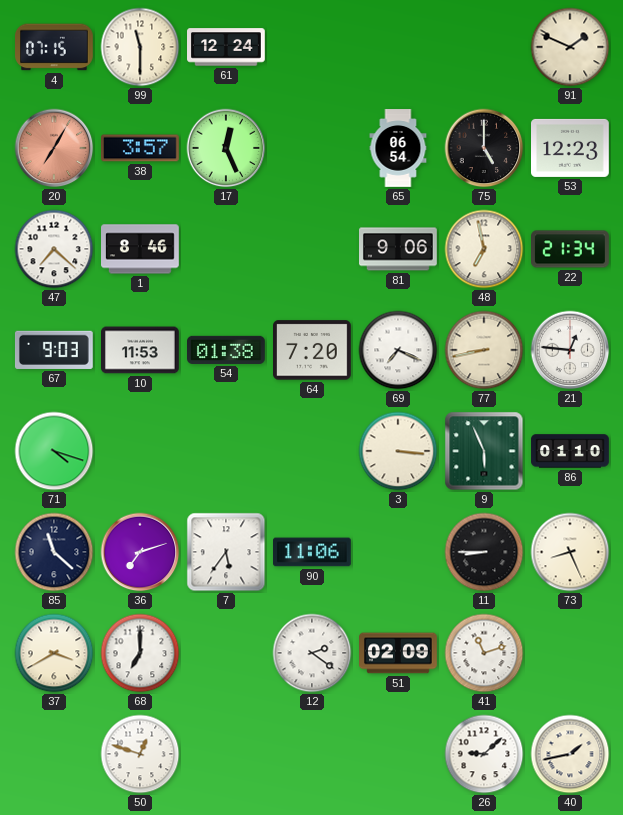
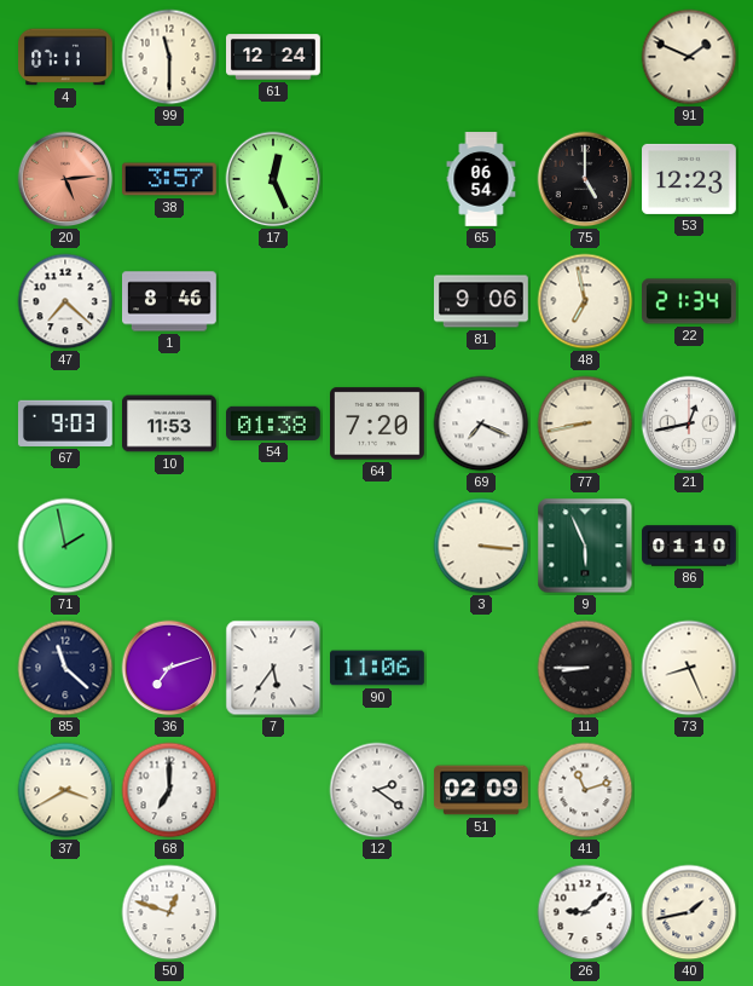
4: 07:15 -> 07:11 (66, 57)
20: 7:05 -> 5:14 (65, 179)
21: 12:46 -> 12:43 (689, 423)
71: 4:18 -> 1:58 (65, 546)
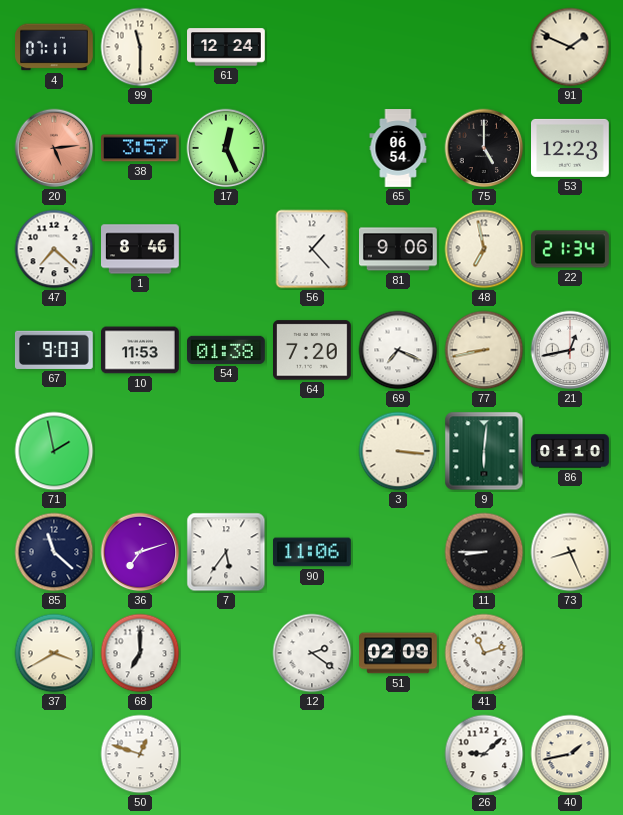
56: none -> 1:23 (312, 249)
9: 5:56 -> 6:01 (484, 451)
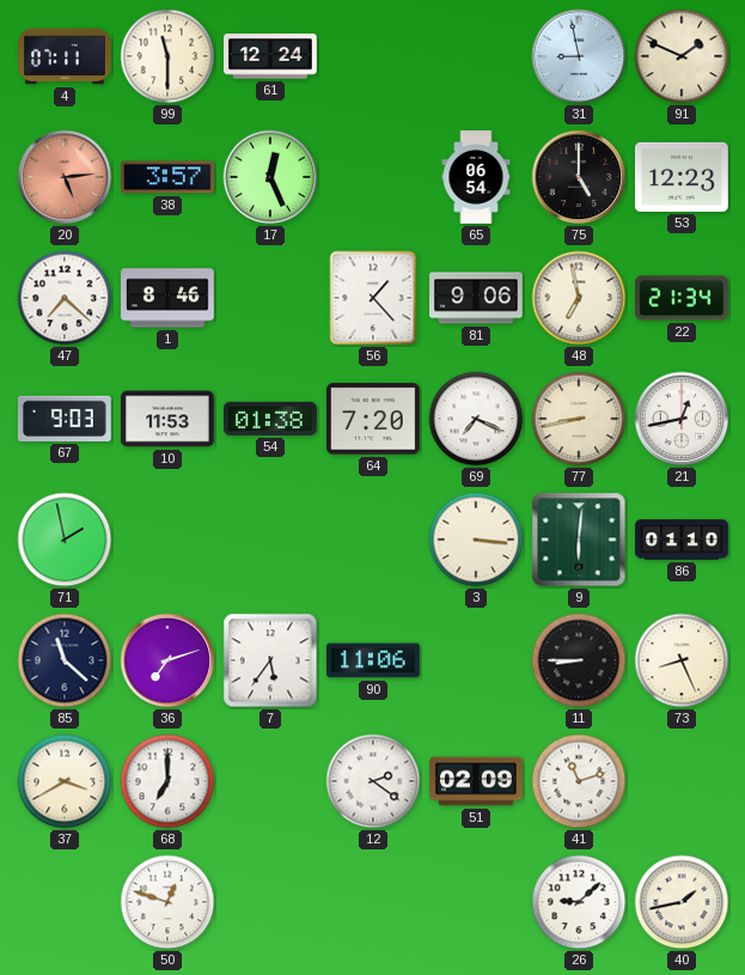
31: none -> 8:58 (579, 56)
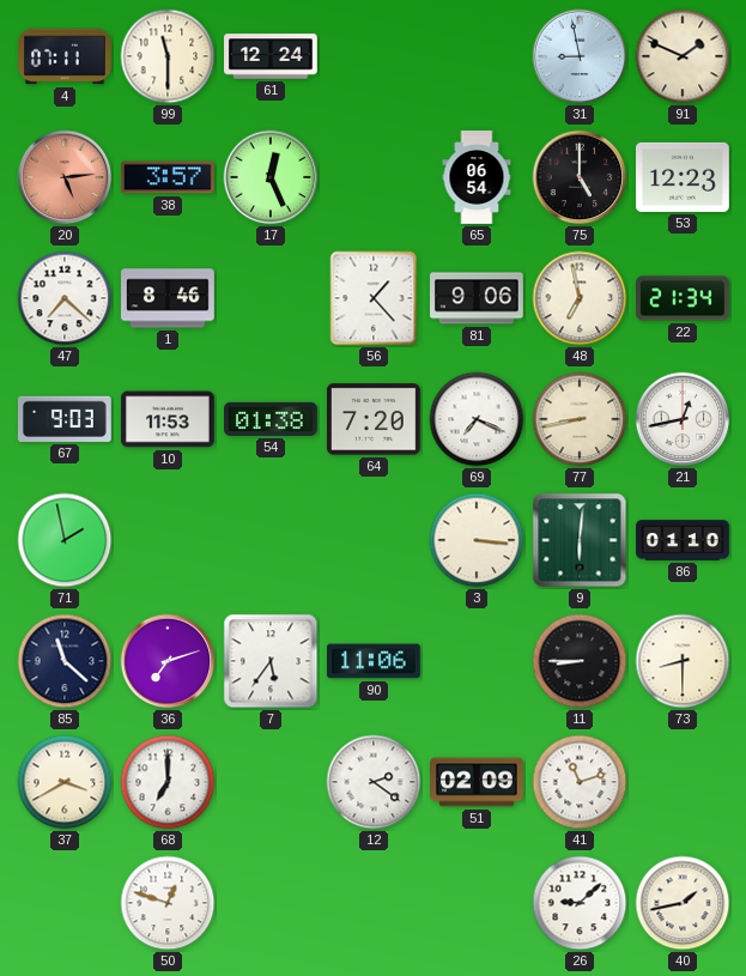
73: 8:26 -> 8:30 (683, 661)
